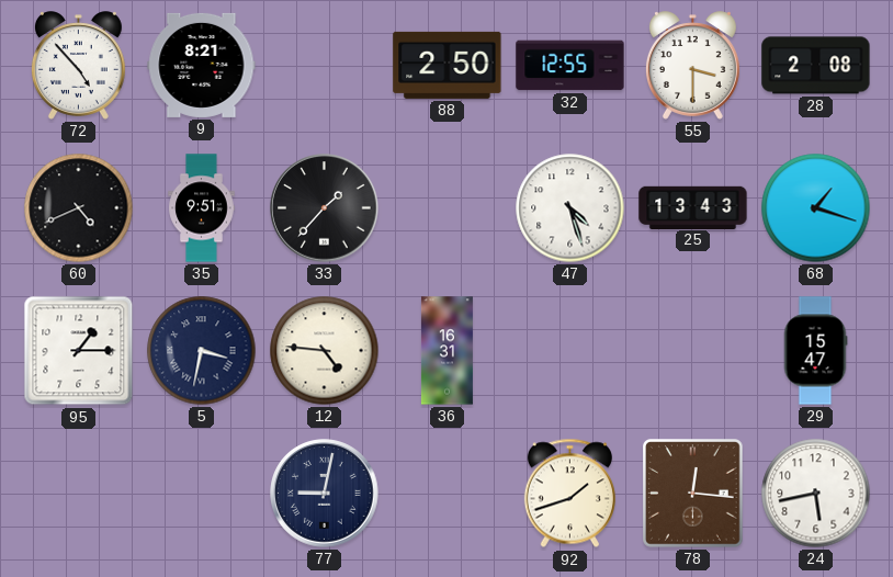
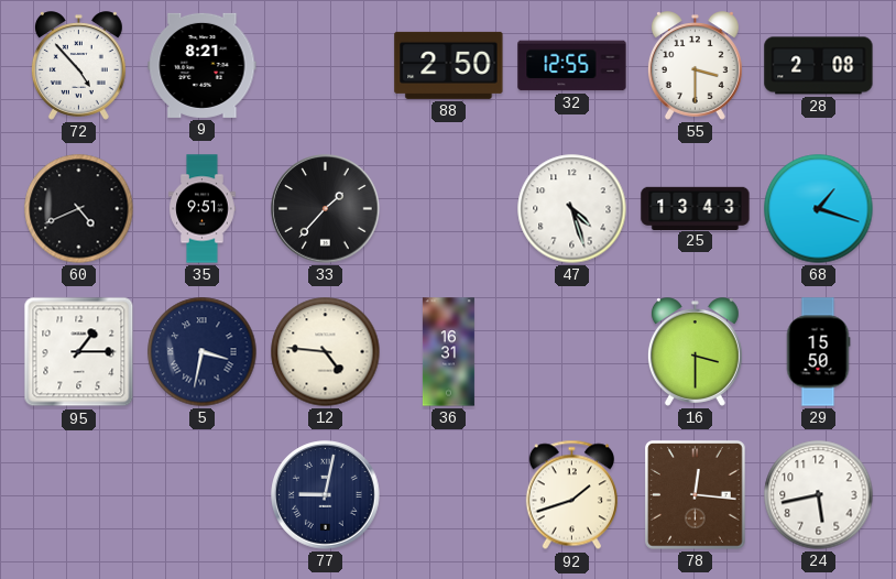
16: none -> 3:30 (695, 352)
29: 15:47 -> 15:50 (818, 352)
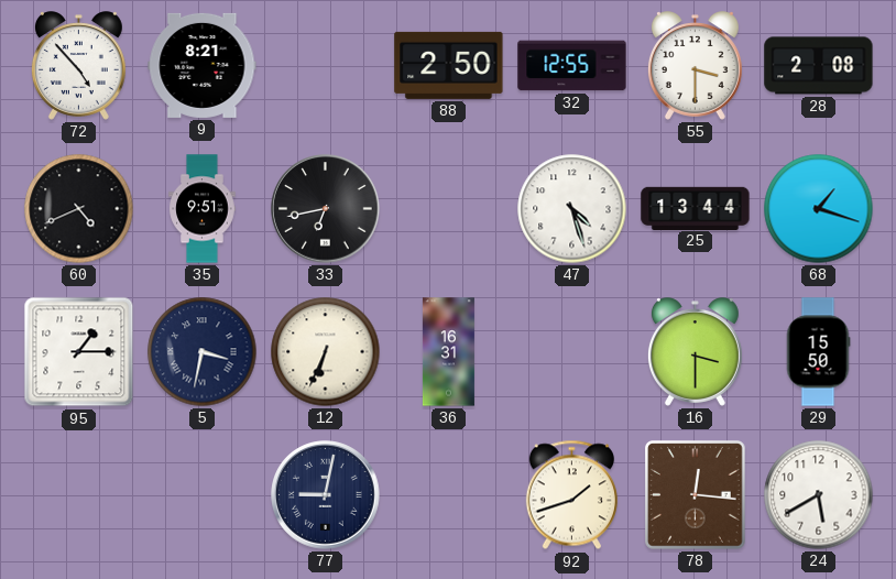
33: 1:37 -> 6:43 (326, 209)
25: 13:43 -> 13:44 (696, 208)
12: 4:46 -> 6:34 (326, 352)
24: 5:43 -> 5:40 (819, 495)
